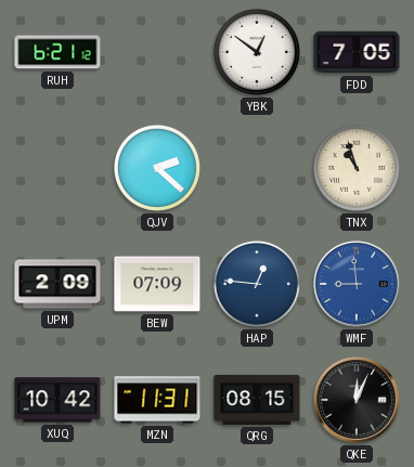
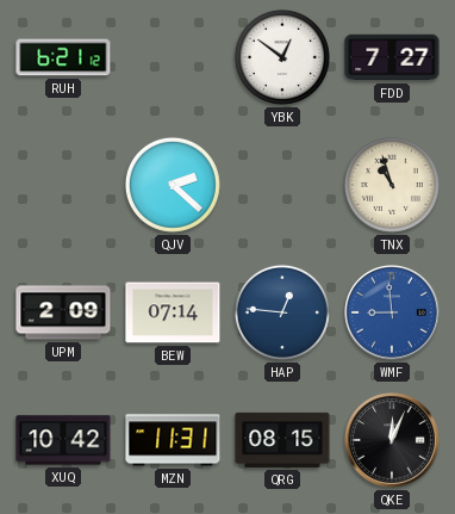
FDD: 7:05 -> 7:27 (392, 57)
BEW: 07:09 -> 07:14 (173, 312)
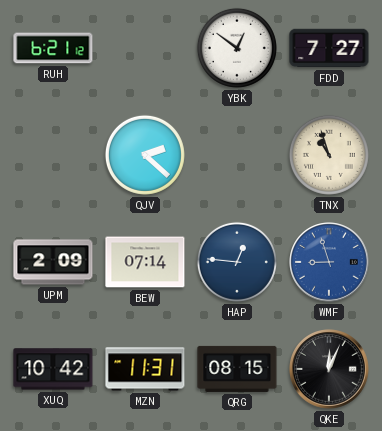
WMF: 8:59 -> 8:57 (329, 262)
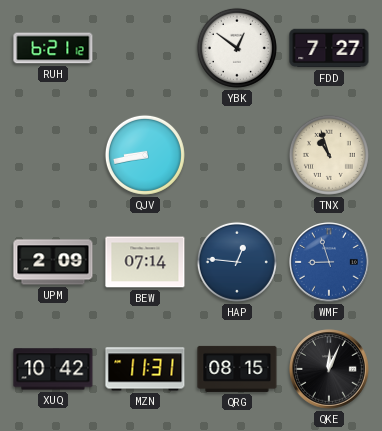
QJV: 2:22 -> 8:43 (145, 155)
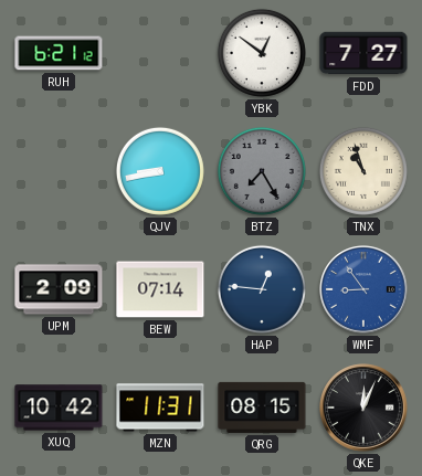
BTZ: none -> 7:25 (262, 171)
WMF: 8:57 -> 8:54 (363, 289)
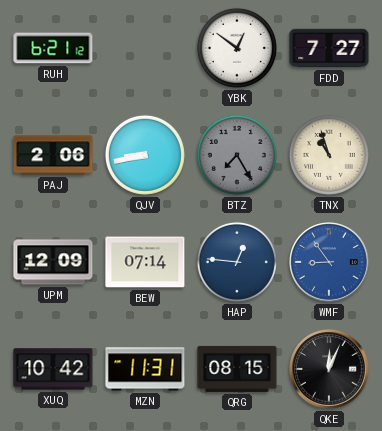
PAJ: none -> 2:06 (53, 155)
UPM: 2:09 -> 12:09 (53, 262)
